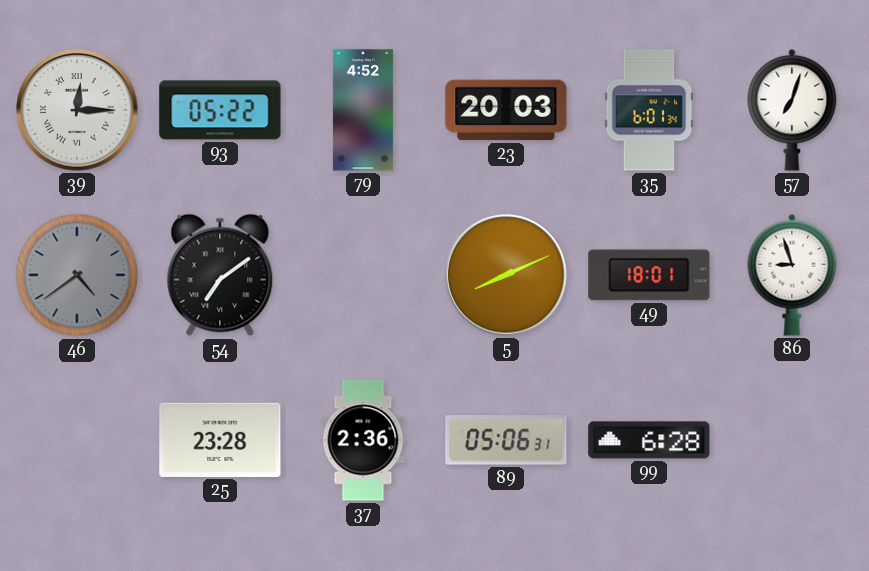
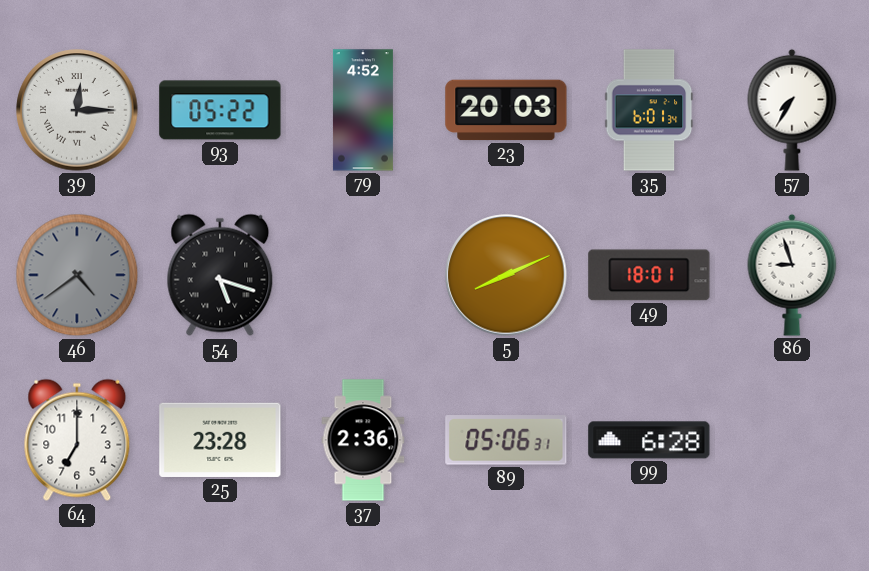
57: 7:03 -> 7:35 (792, 110)
54: 7:09 -> 5:18 (220, 275)
64: none -> 7:00 (77, 440)
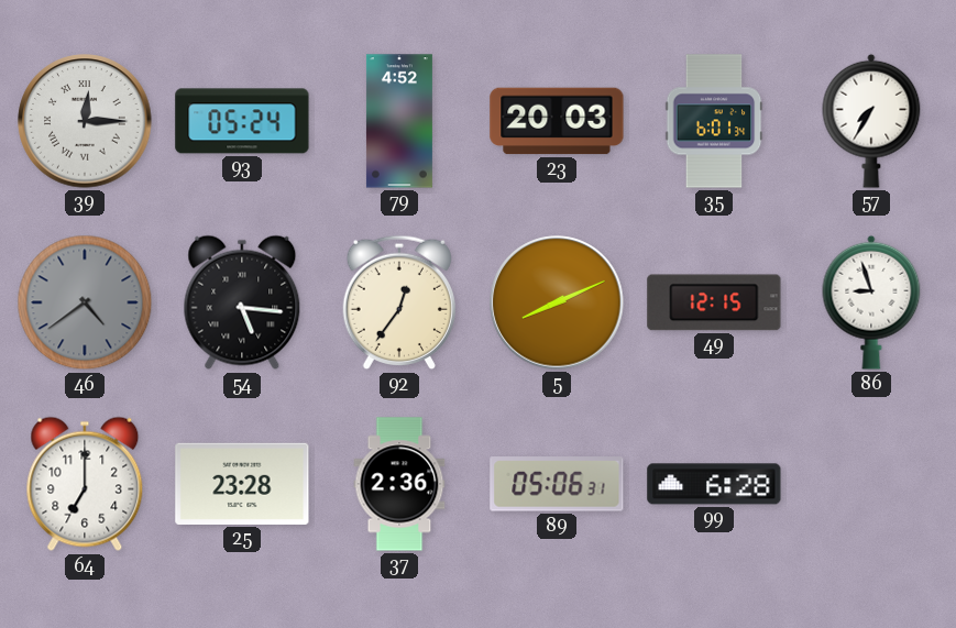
93: 05:22 -> 05:24 (242, 121)
54: 5:18 -> 5:16 (242, 302)
92: none -> 12:36 (398, 302)
49: 18:01 -> 12:15 (714, 302)
